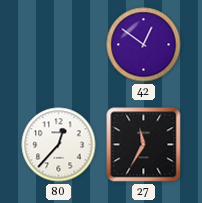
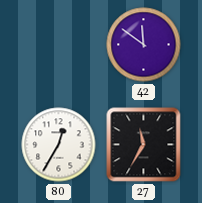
42: 12:51 -> 11:51 (144, 45)
80: 12:37 -> 12:35 (59, 145)
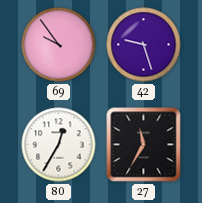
69: none -> 9:54 (59, 45)
42: 11:51 -> 9:27 (144, 45)
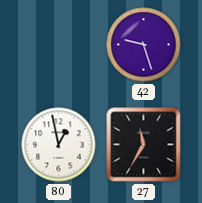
69: 9:54 -> none (59, 45)
80: 12:35 -> 12:58 (59, 145)
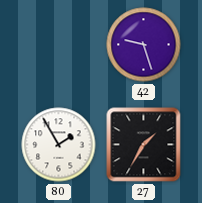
80: 12:58 -> 1:55 (59, 145)
27: 11:35 -> 1:35 (144, 145)
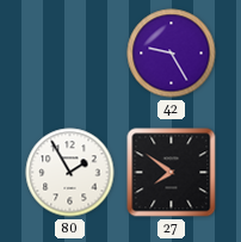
42: 9:27 -> 9:25 (172, 54)
27: 1:35 -> 7:51 (172, 173)
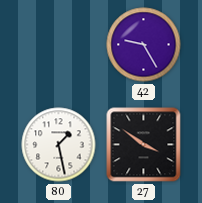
80: 1:55 -> 1:28 (59, 145)
27: 7:51 -> 3:51 (144, 145)
